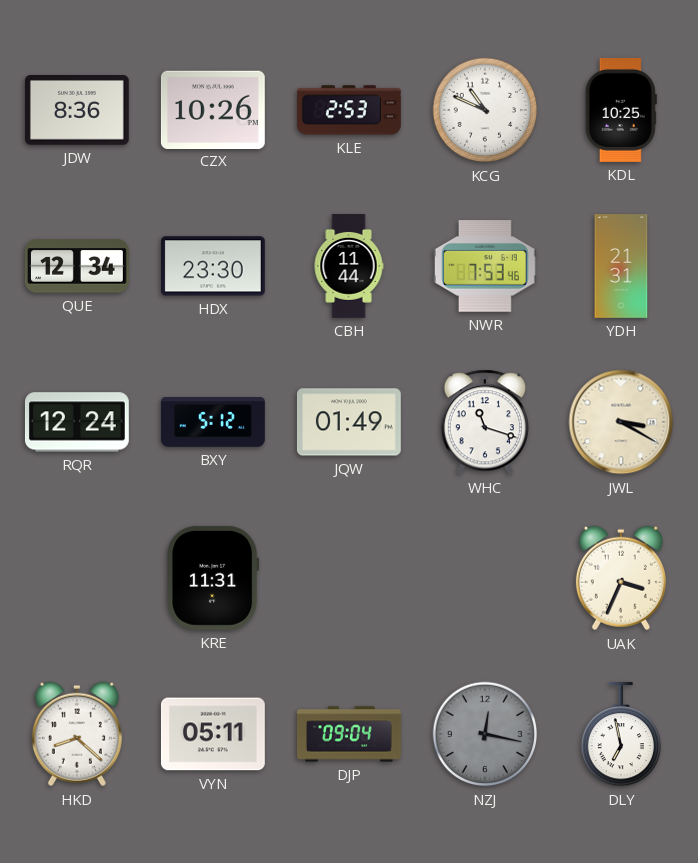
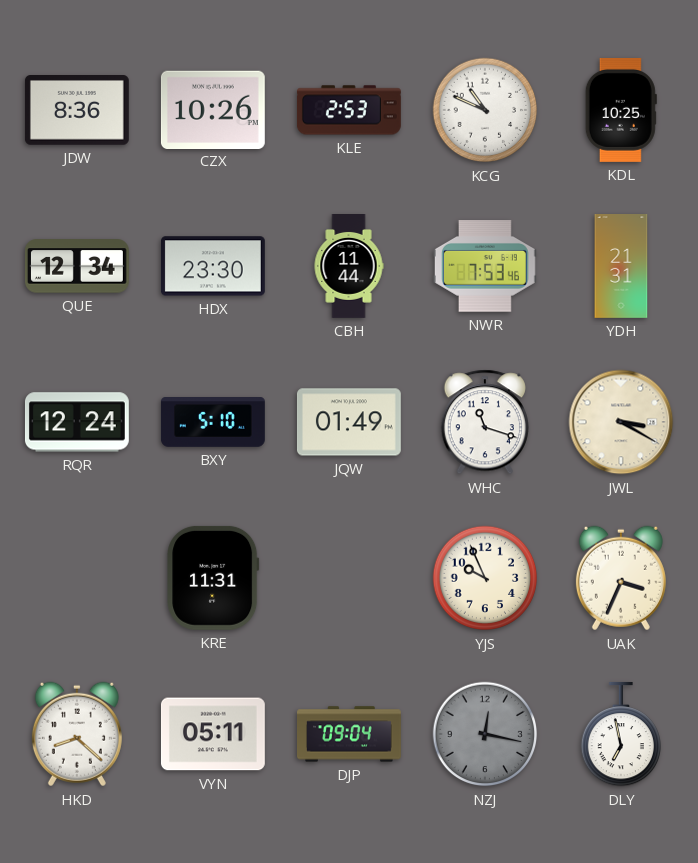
BXY: 5:12 -> 5:10 (213, 423)
YJS: none -> 9:56 (485, 578)
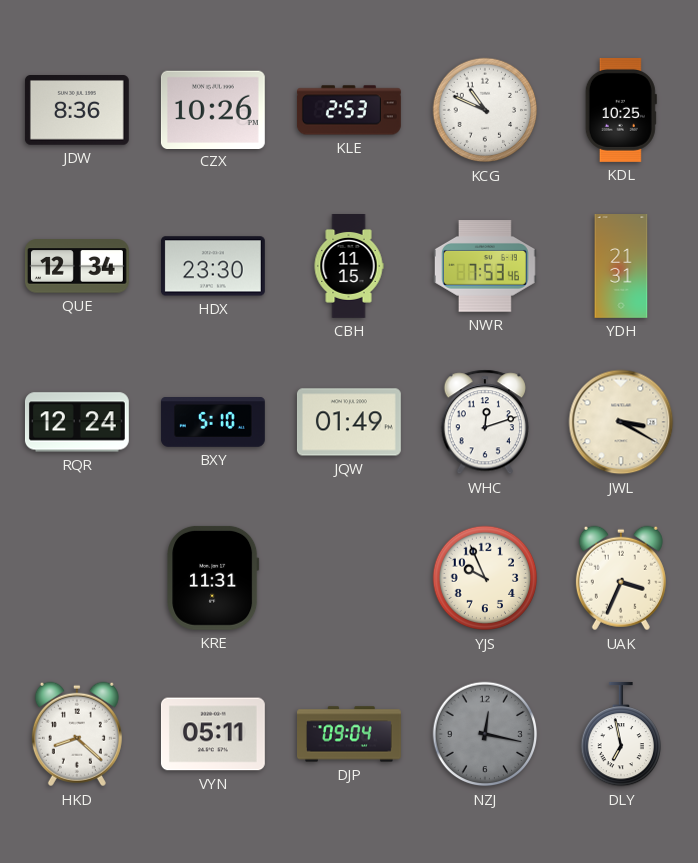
CBH: 11:44 -> 11:15 (349, 267)
WHC: 11:18 -> 12:12 (485, 422)
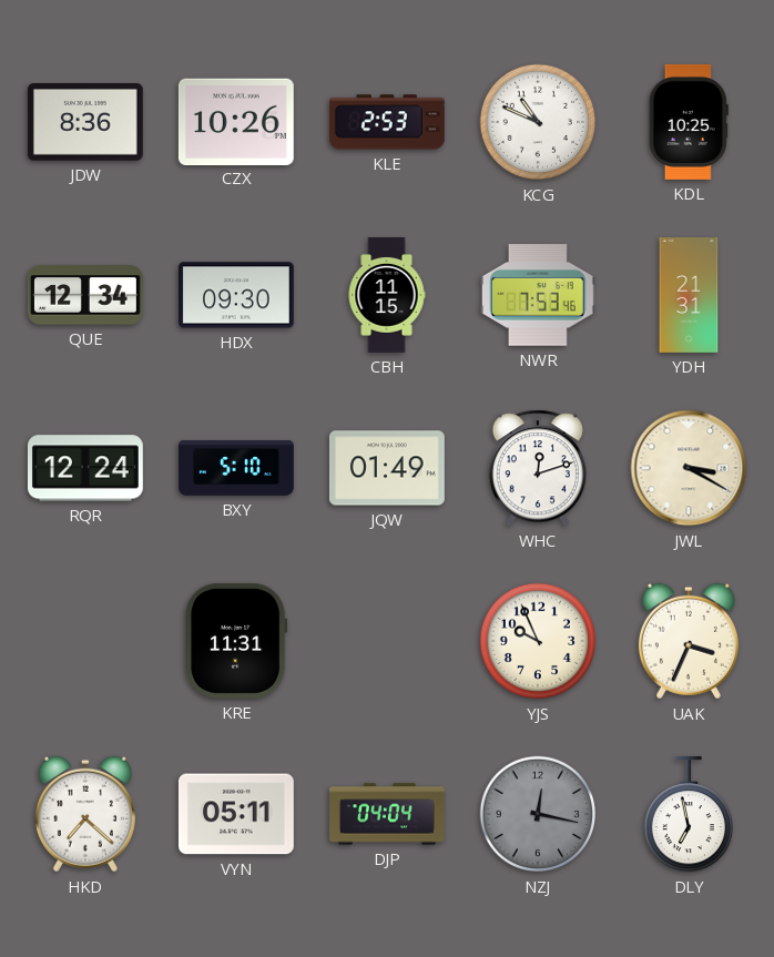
HDX: 23:30 -> 09:30 (236, 295)
HKD: 8:22 -> 7:22 (85, 814)
DJP: 09:04 -> 04:04 (388, 814)
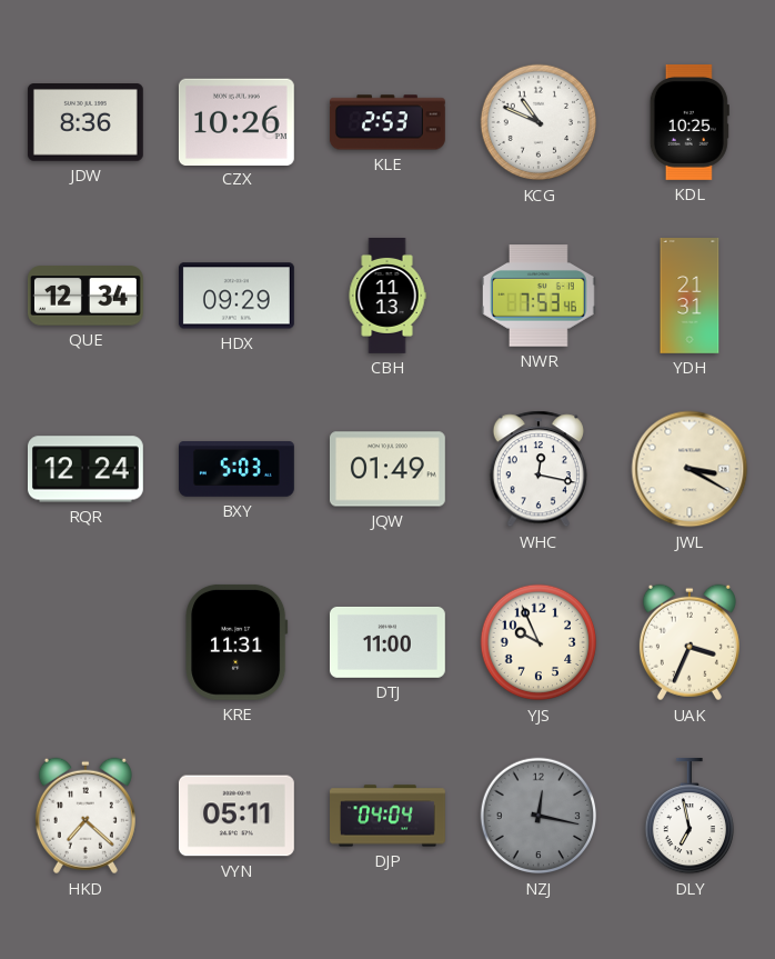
HDX: 09:30 -> 09:29 (236, 296)
CBH: 11:15 -> 11:13 (387, 297)
BXY: 5:10 -> 5:03 (236, 470)
WHC: 12:12 -> 12:17 (539, 469)
DTJ: none -> 11:00 (387, 642)
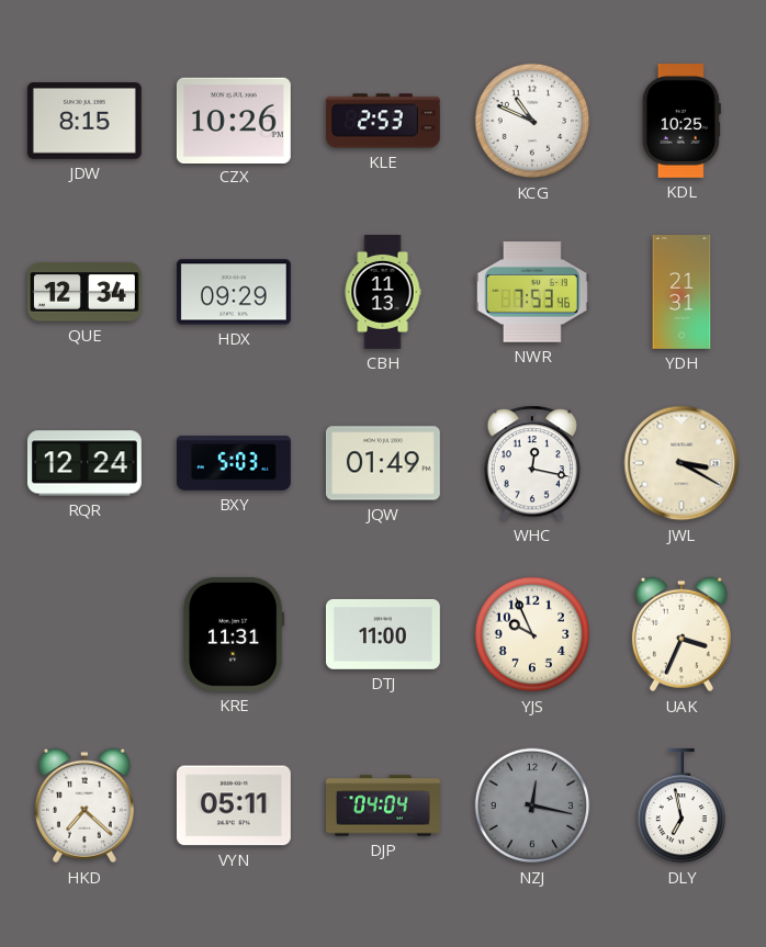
JDW: 8:36 -> 8:15 (85, 122)
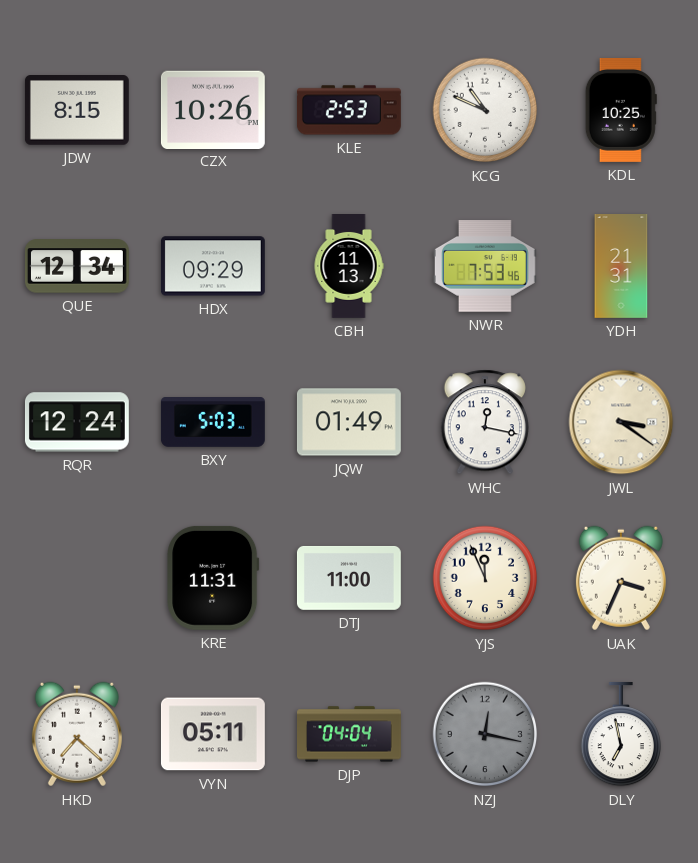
JWL: 3:20 -> 3:21 (621, 422)
YJS: 9:56 -> 11:56 (485, 578)
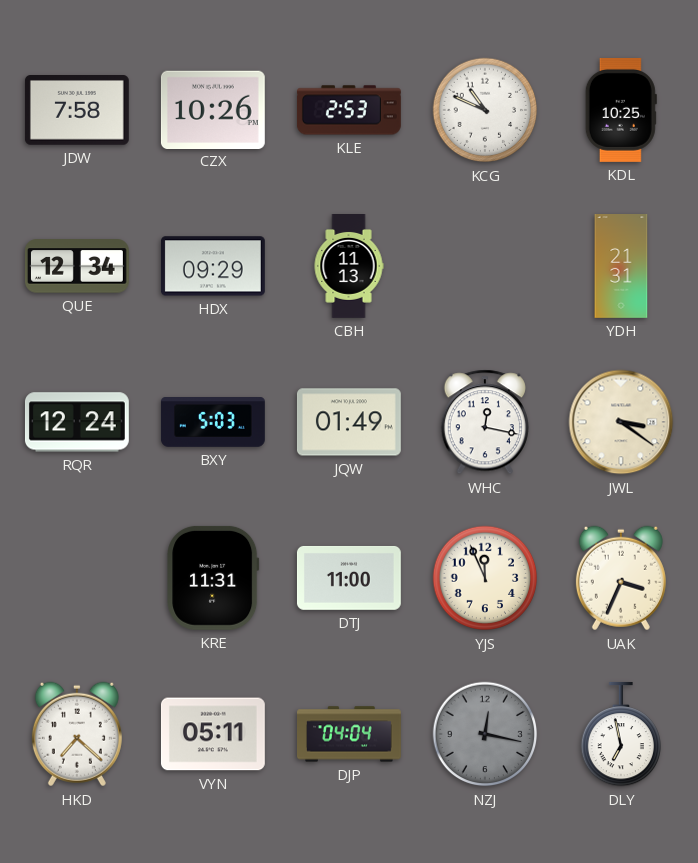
JDW: 8:15 -> 7:58 (77, 111)
NWR: 7:53 -> none (485, 266)
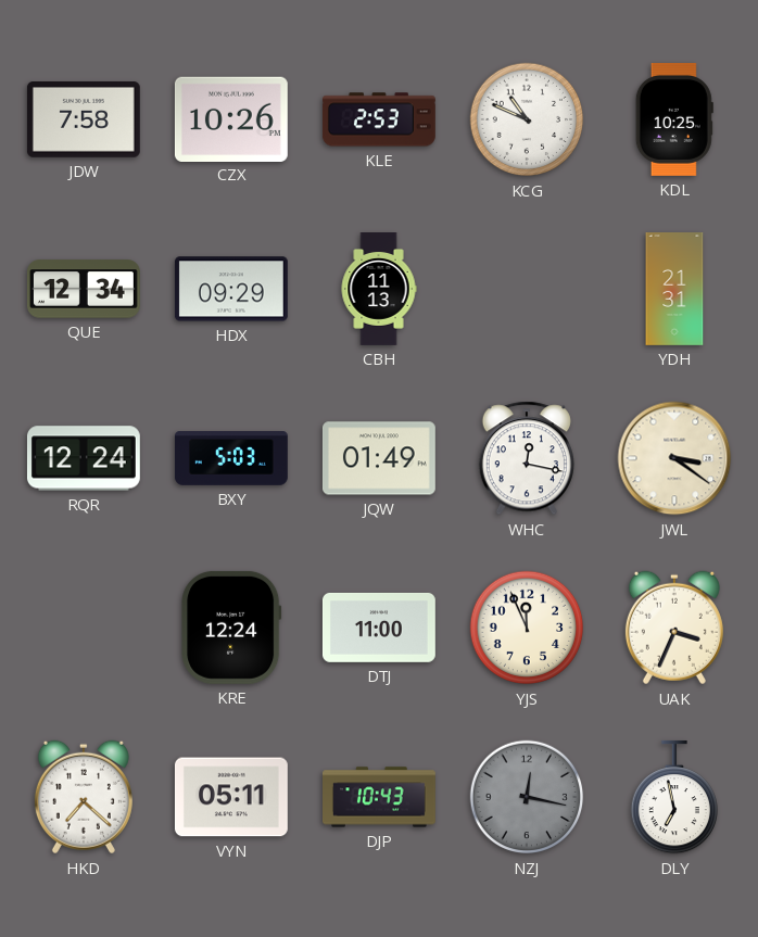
KRE: 11:31 -> 12:24 (231, 628)
DJP: 04:04 -> 10:43 (380, 797)
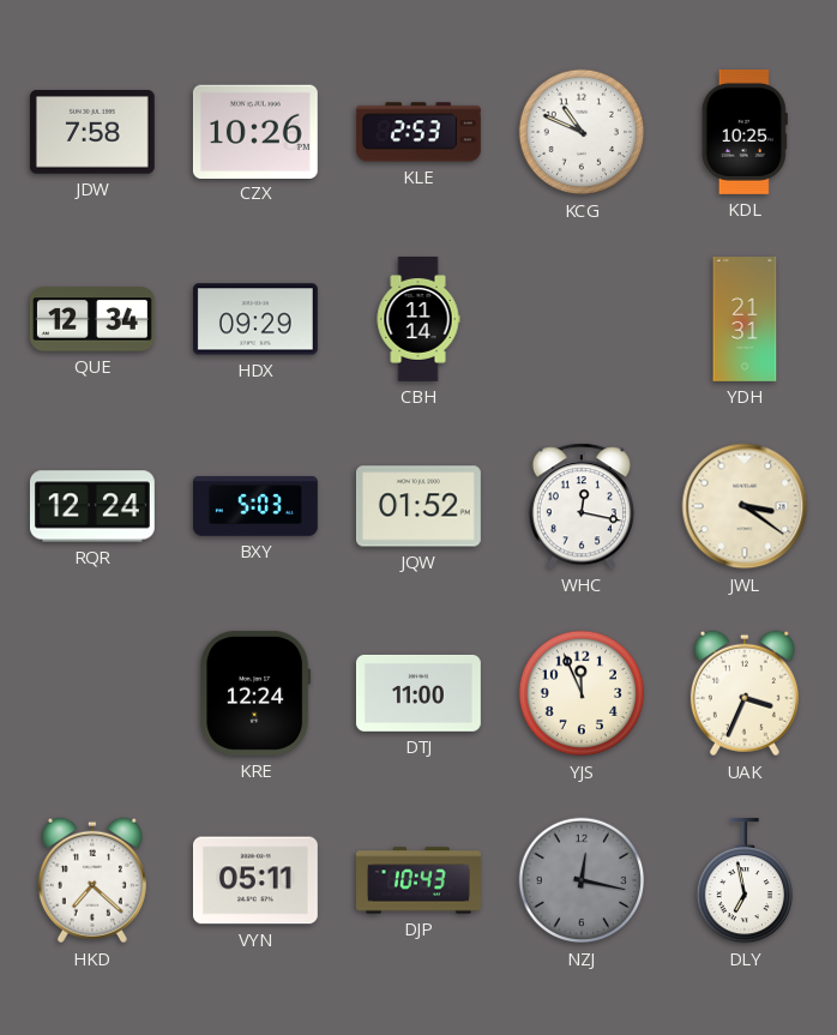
CBH: 11:13 -> 11:14 (418, 320)
JQW: 01:49 -> 01:52 (418, 506)
